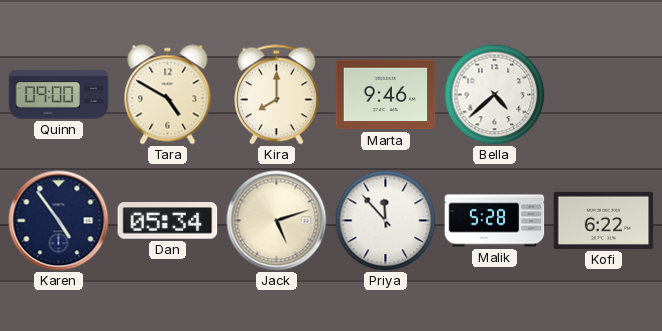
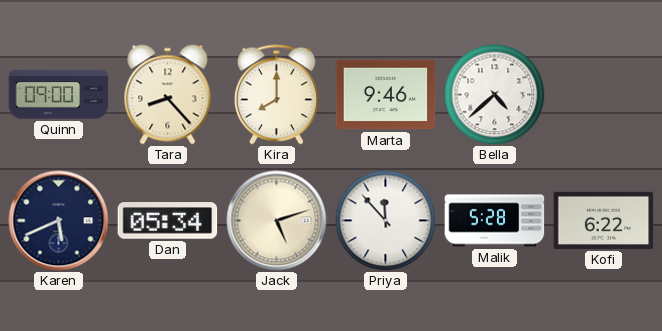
Tara: 4:50 -> 8:23 (168, 95)
Karen: 4:54 -> 5:41 (59, 221)
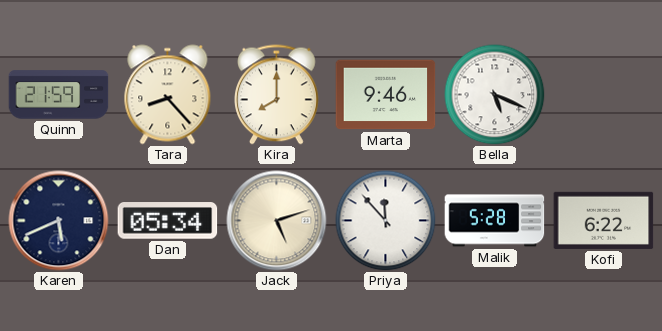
Quinn: 09:00 -> 21:59 (59, 95)
Bella: 4:38 -> 5:19 (495, 95)
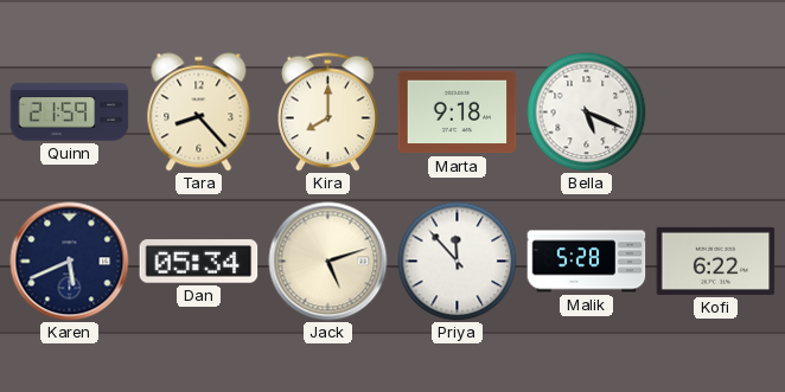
Marta: 9:46 -> 9:18 (458, 113)
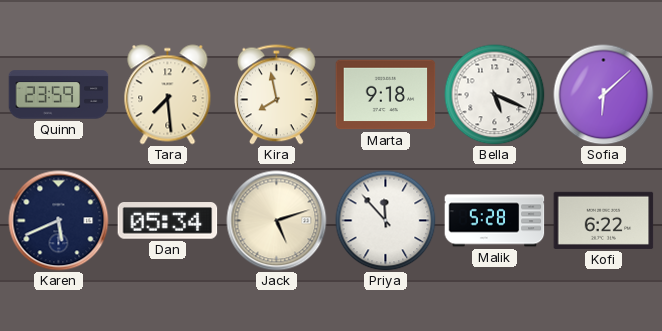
Quinn: 21:59 -> 23:59 (59, 95)
Tara: 8:23 -> 7:29 (168, 95)
Kira: 8:00 -> 7:58 (277, 95)
Sofia: none -> 6:08 (604, 95)
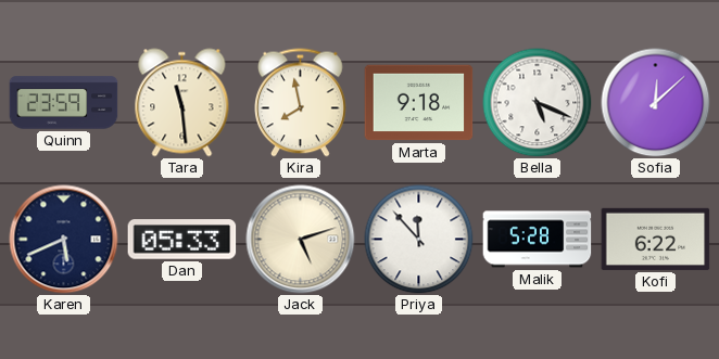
Tara: 7:29 -> 11:29 (182, 103)
Sofia: 6:08 -> 12:08 (656, 103)
Dan: 05:34 -> 05:33 (182, 240)
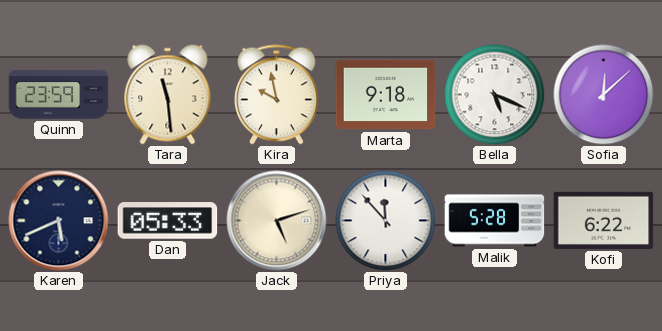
Kira: 7:58 -> 9:58 (277, 95)
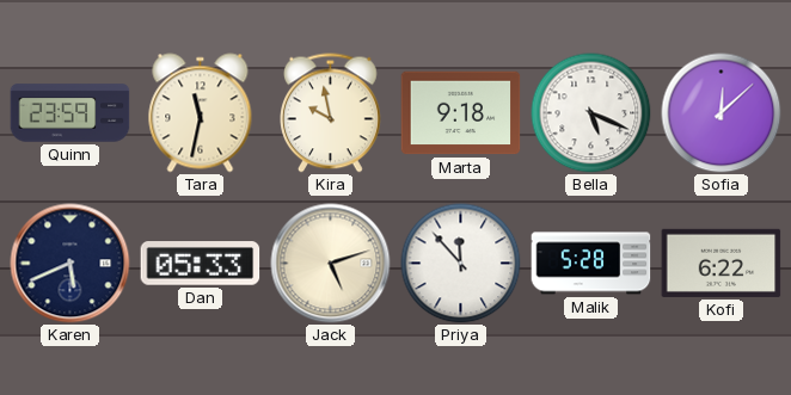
Tara: 11:29 -> 11:32 (201, 113)
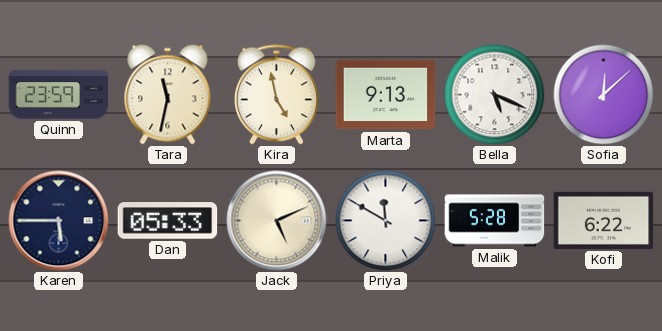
Kira: 9:58 -> 4:58 (277, 95)
Marta: 9:18 -> 9:13 (386, 95)
Karen: 5:41 -> 5:45 (59, 221)
Jack: 5:12 -> 5:11 (277, 221)
Priya: 11:53 -> 11:50 (386, 221)
